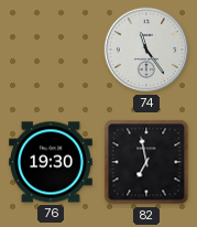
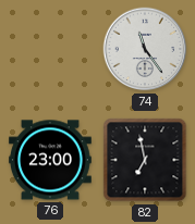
76: 19:30 -> 23:00 (51, 160)
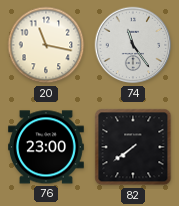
20: none -> 11:17 (46, 45)
82: 6:58 -> 7:39 (133, 147)
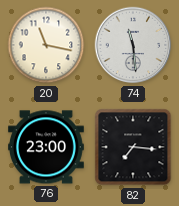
74: 11:24 -> 11:29 (133, 45)
82: 7:39 -> 7:16 (133, 147)
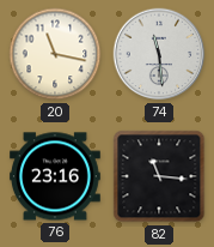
76: 23:00 -> 23:16 (56, 176)
82: 7:16 -> 11:16 (159, 176)
